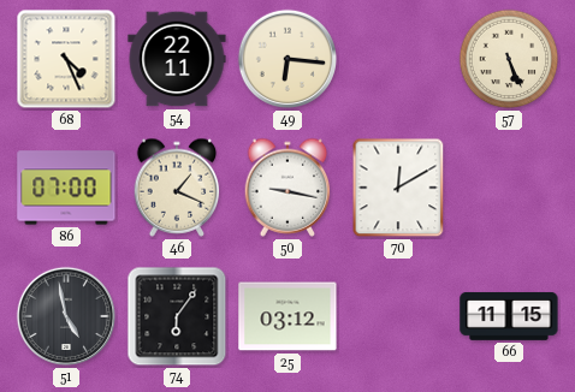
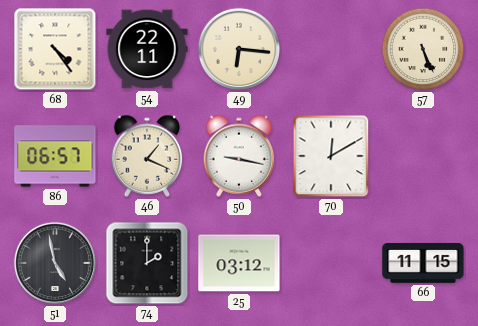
68: 4:26 -> 4:24 (55, 49)
86: 07:00 -> 06:57 (55, 156)
74: 6:06 -> 2:00 (147, 263)
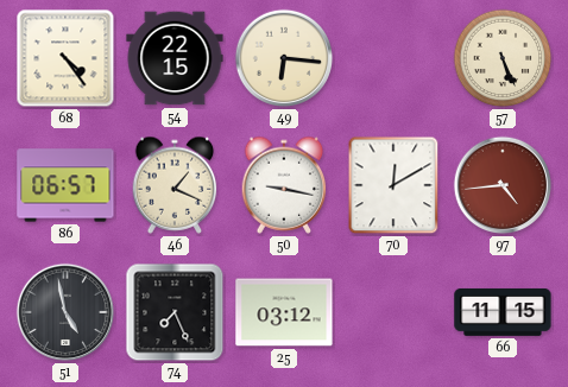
54: 22:11 -> 22:15 (175, 58)
97: none -> 4:44 (503, 185)
74: 2:00 -> 7:26 (175, 312)
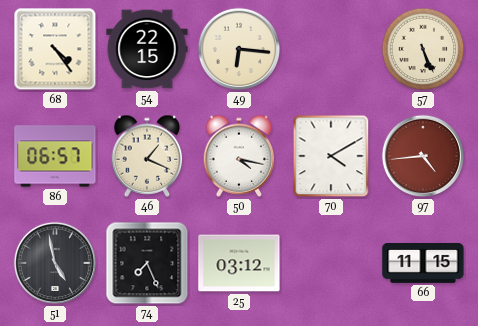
50: 9:17 -> 4:17 (239, 156)
70: 12:10 -> 4:10 (331, 156)
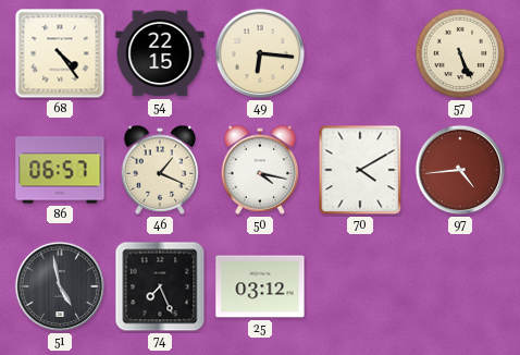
66: 11:15 -> none (423, 263)
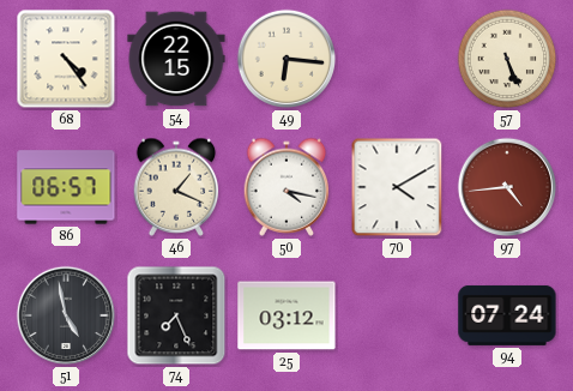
94: none -> 07:24 (507, 315)
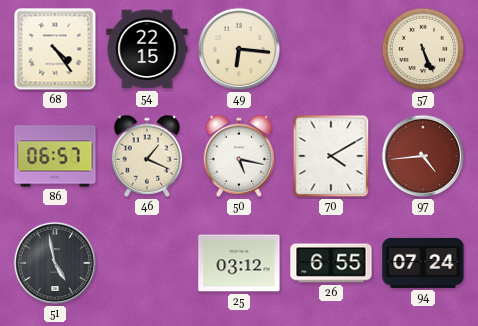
50: 4:17 -> 5:17 (239, 156)
74: 7:26 -> none (176, 315)
26: none -> 6:55 (331, 263)
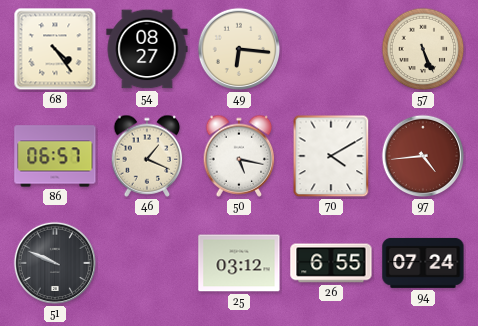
54: 22:15 -> 08:27 (147, 49)
51: 4:58 -> 9:49 (55, 263)
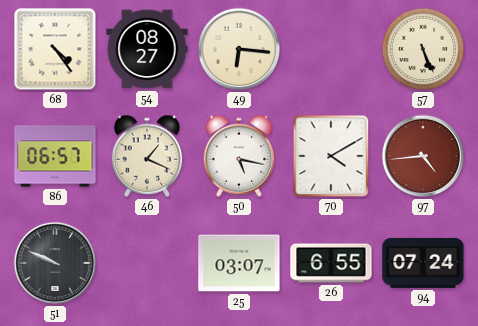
25: 03:12 -> 03:07 (239, 263)
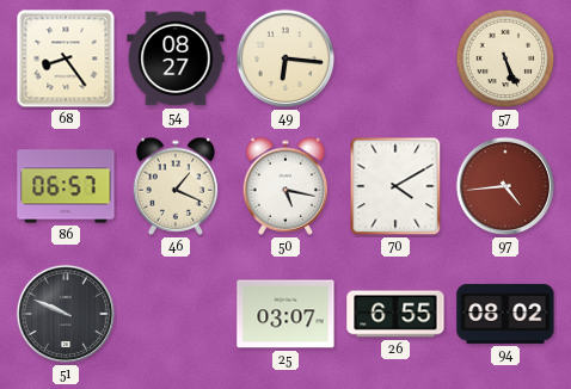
68: 4:24 -> 8:24 (66, 58)
94: 07:24 -> 08:02 (505, 314)
